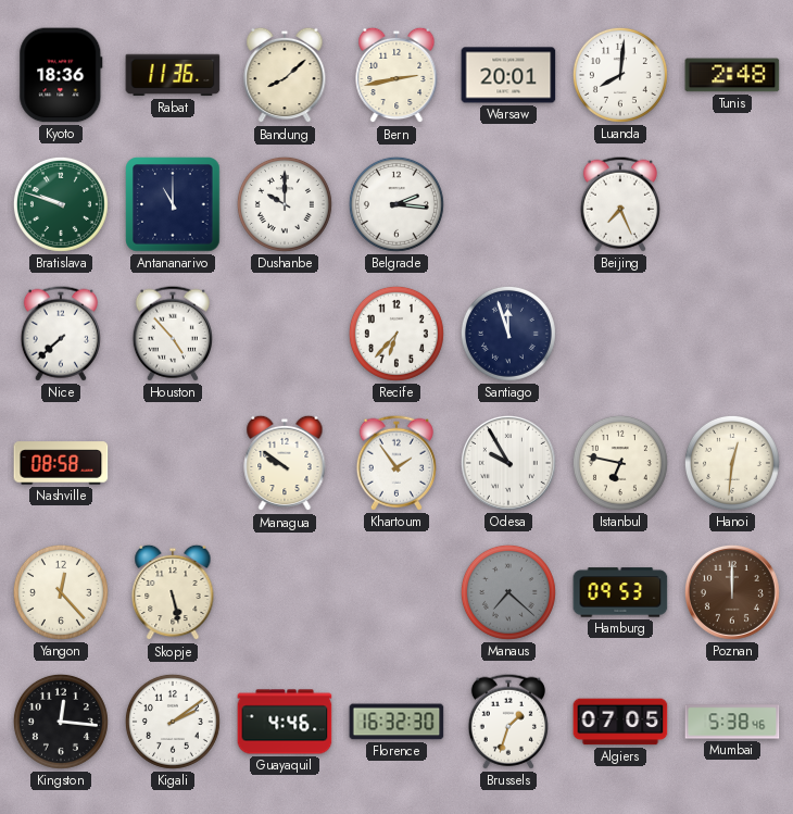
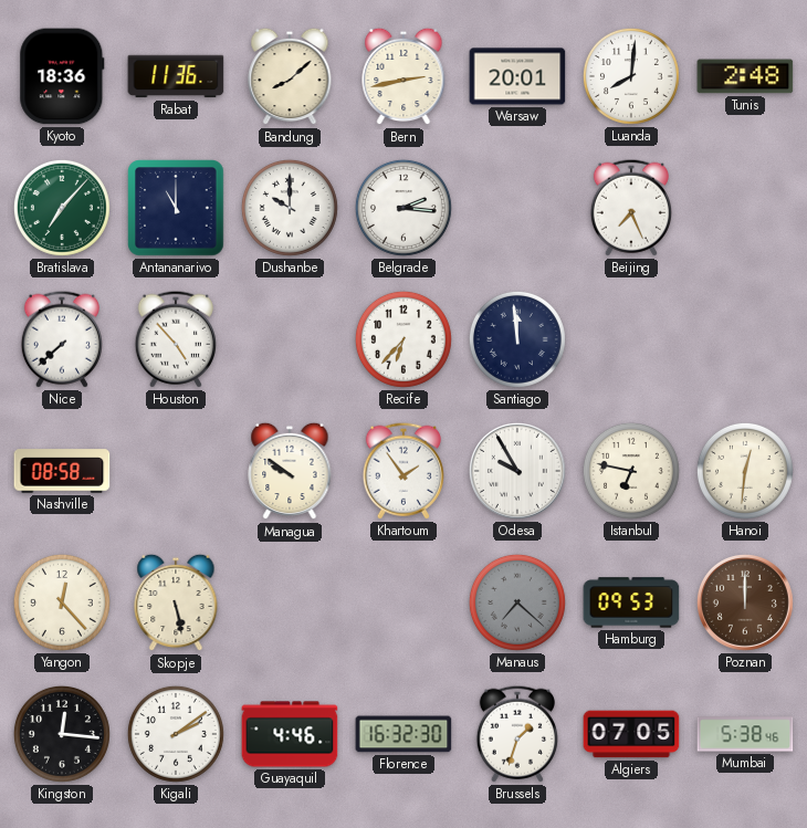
Bratislava: 9:48 -> 7:07 (62, 208)
Santiago: 11:57 -> 11:59 (517, 339)
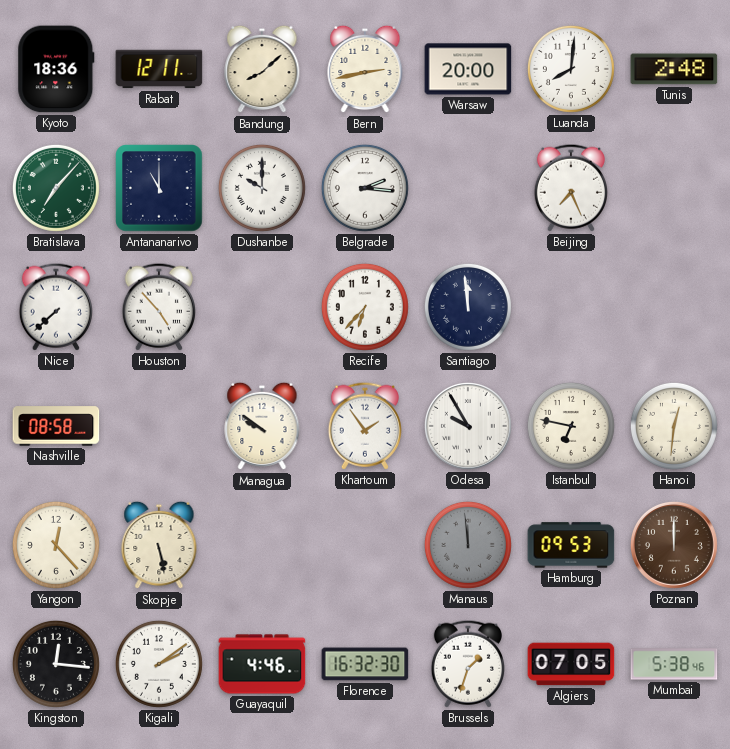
Rabat: 11:36 -> 12:11 (159, 69)
Warsaw: 20:01 -> 20:00 (468, 69)
Manaus: 7:22 -> 11:59 (468, 545)
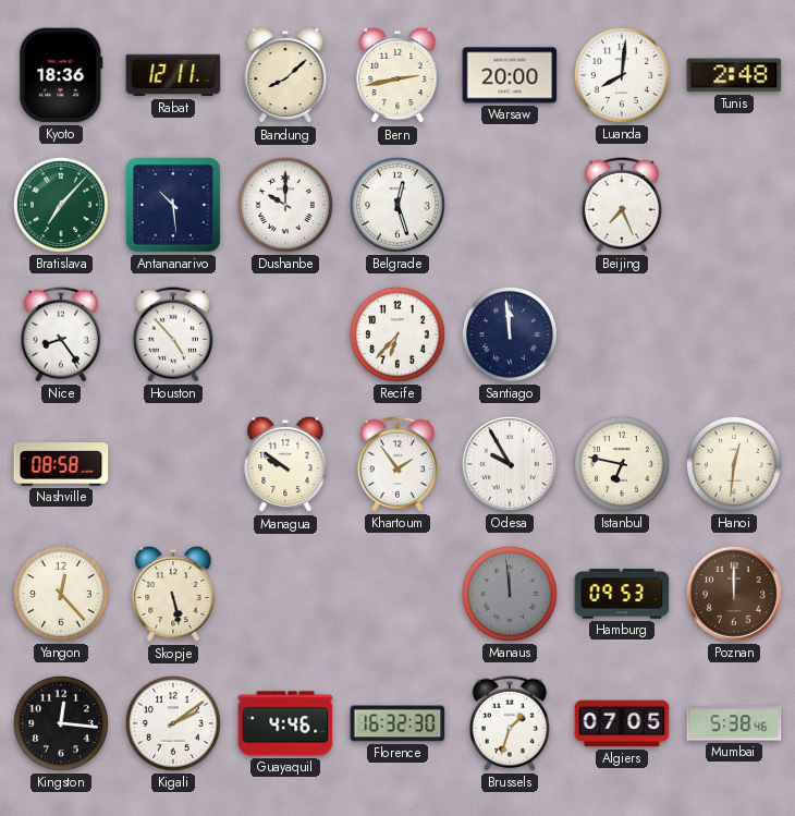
Antananarivo: 11:00 -> 10:29 (173, 205)
Belgrade: 2:16 -> 12:27 (397, 205)
Nice: 7:38 -> 8:24 (61, 334)
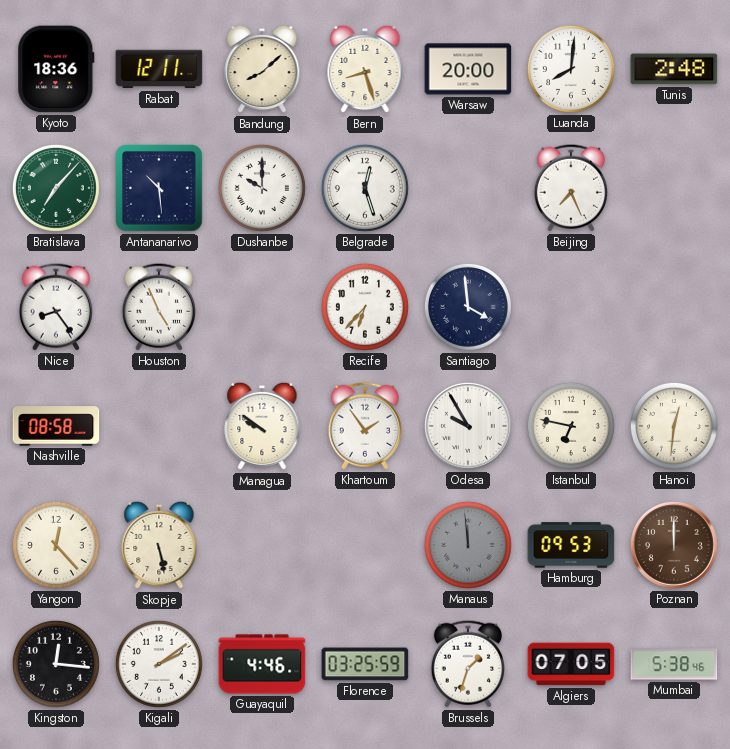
Bern: 2:43 -> 8:27 (365, 69)
Houston: 4:53 -> 4:56 (159, 307)
Santiago: 11:59 -> 3:59 (468, 307)
Florence: 16:32 -> 03:25 (365, 664)
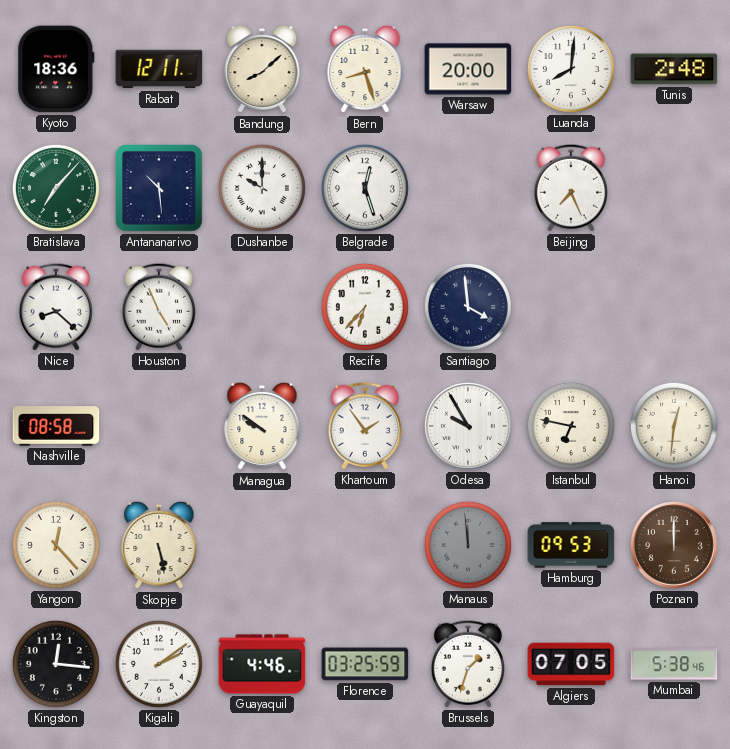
Nice: 8:24 -> 8:22 (56, 307)
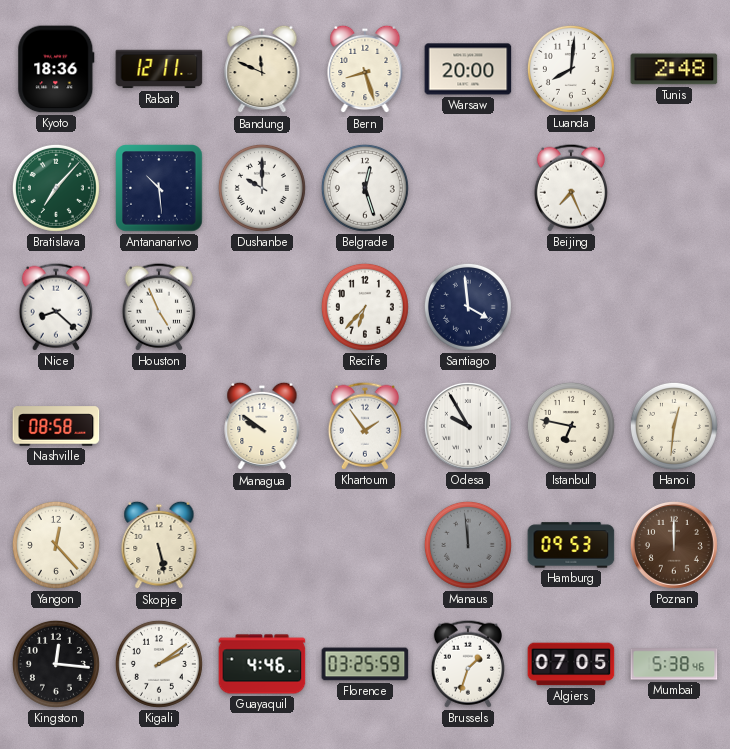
Bandung: 8:08 -> 11:49 (262, 69)
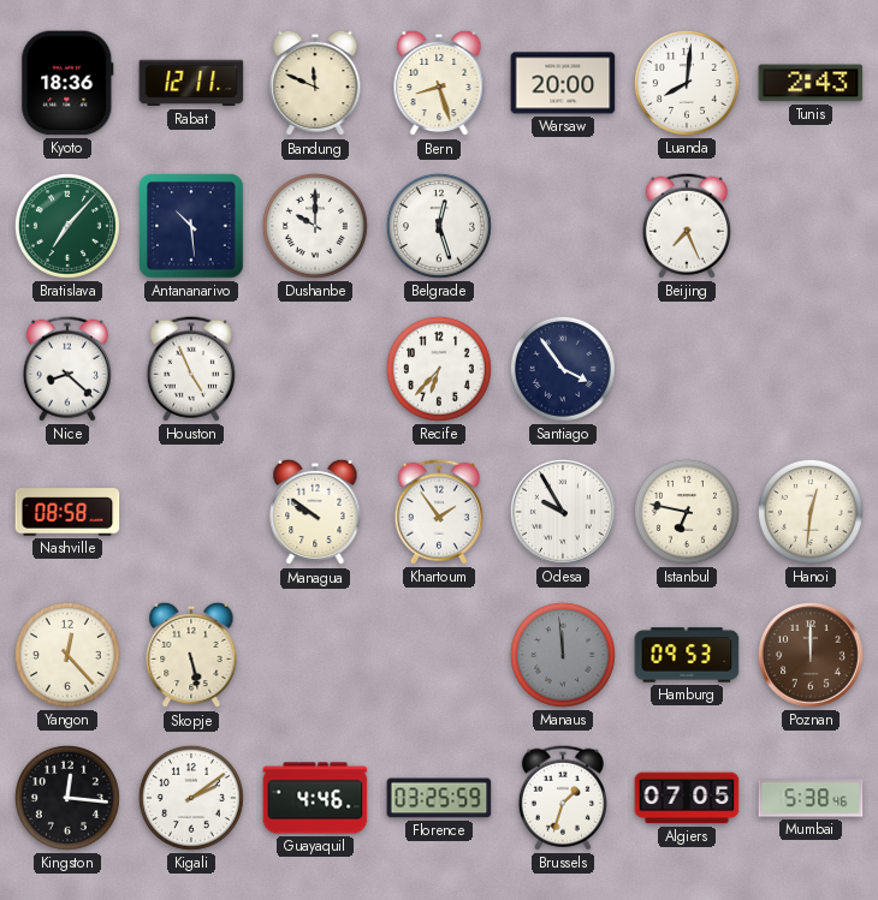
Tunis: 2:48 -> 2:43 (811, 83)
Santiago: 3:59 -> 3:54 (563, 369)
